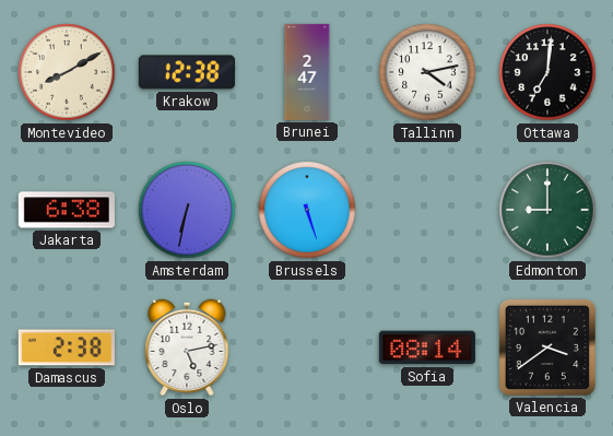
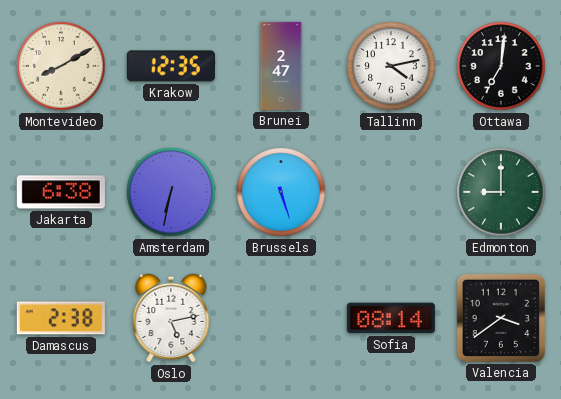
Krakow: 12:38 -> 12:35 (171, 66)
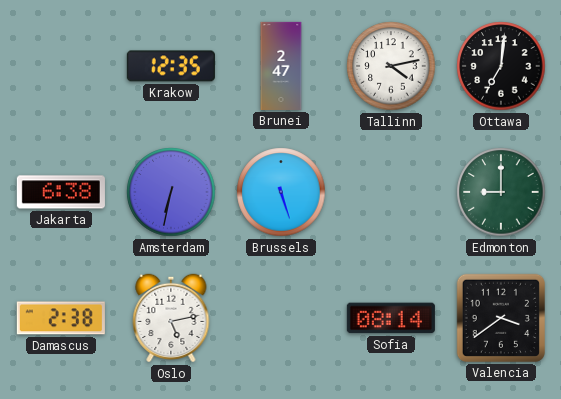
Montevideo: 8:10 -> none (61, 66)
